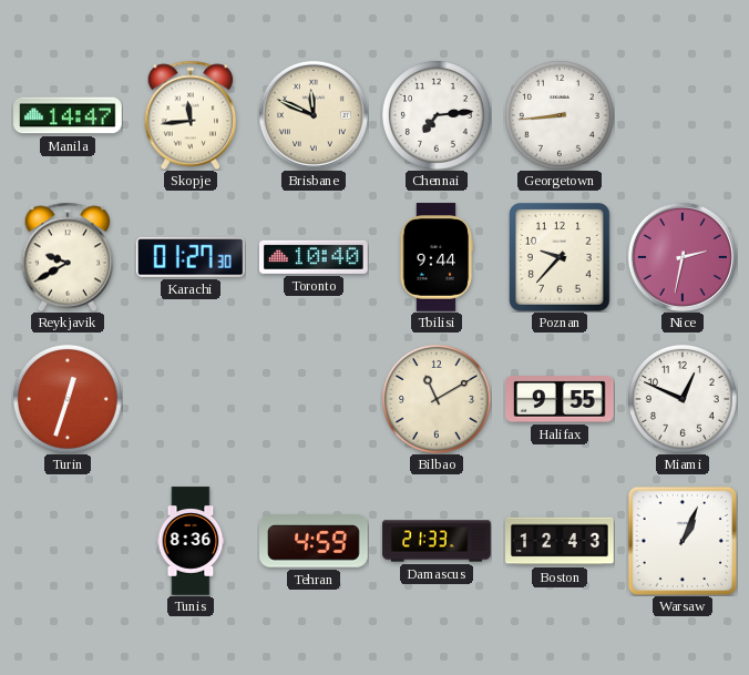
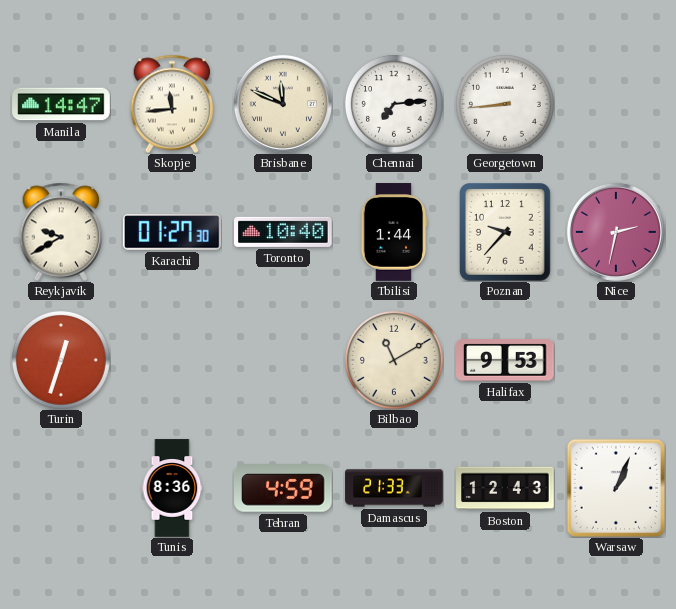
Tbilisi: 9:44 -> 1:44 (394, 232)
Halifax: 9:55 -> 9:53 (505, 361)
Miami: 12:49 -> none (683, 399)
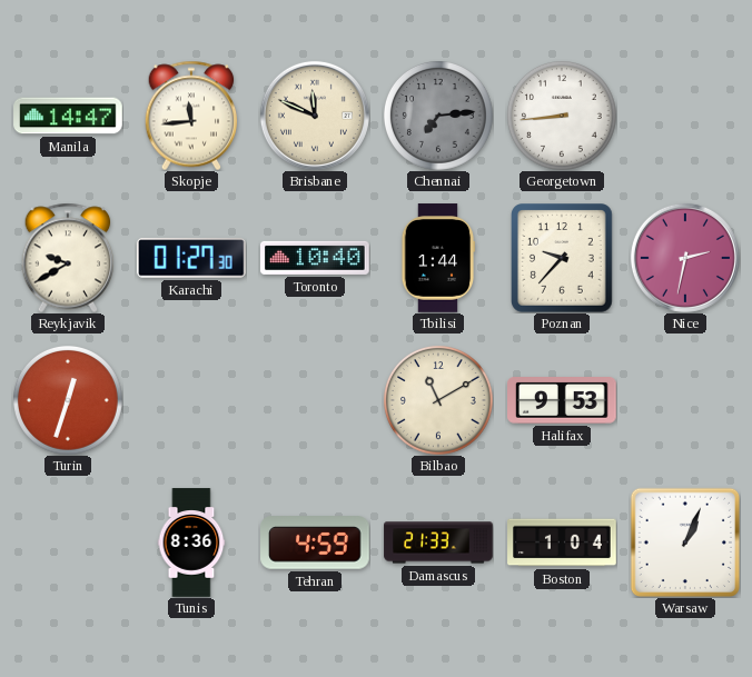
Chennai dial: white -> grey (438, 116)
Boston: 12:43 -> 1:04 (562, 542)
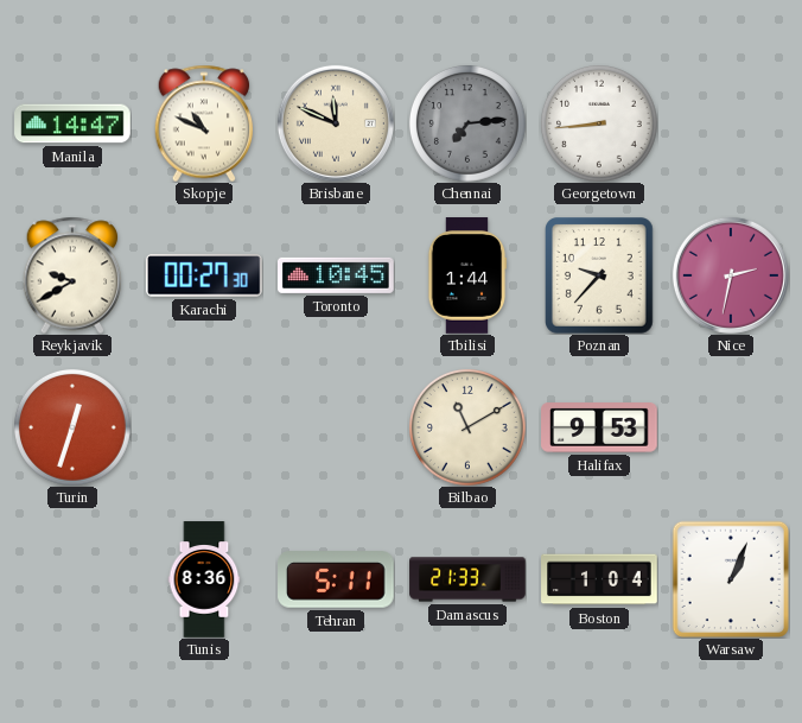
Skopje: 11:44 -> 10:49 (204, 123)
Karachi: 01:27 -> 00:27 (204, 275)
Toronto: 10:40 -> 10:45 (337, 275)
Tehran: 4:59 -> 5:11 (336, 579)
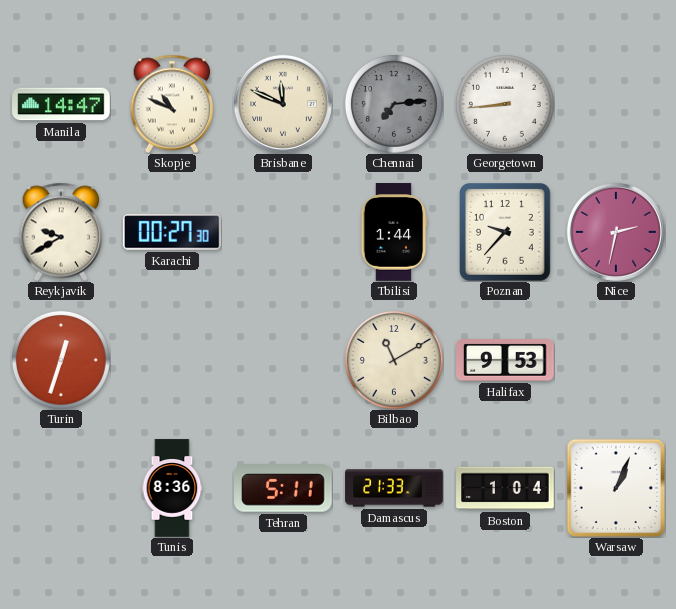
Toronto: 10:45 -> none (337, 275)
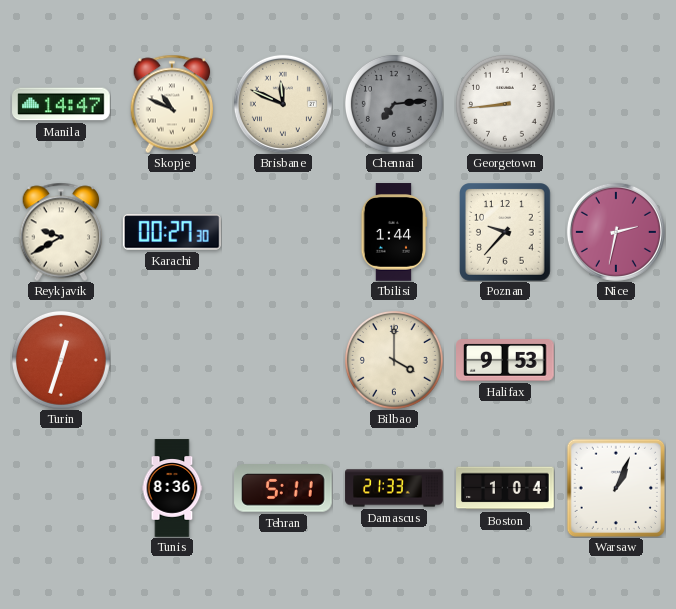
Bilbao: 11:10 -> 4:00 (394, 360)
